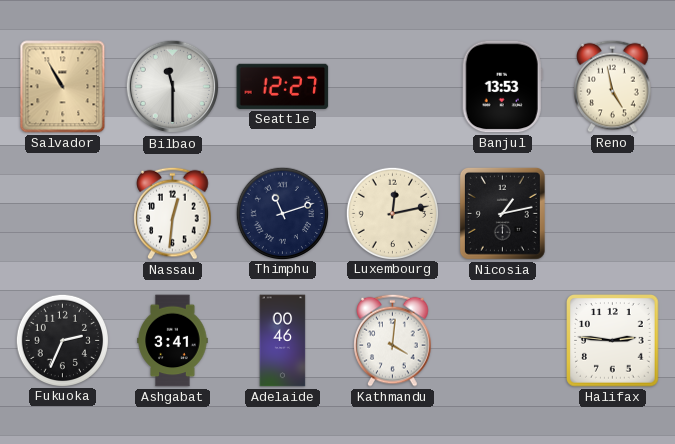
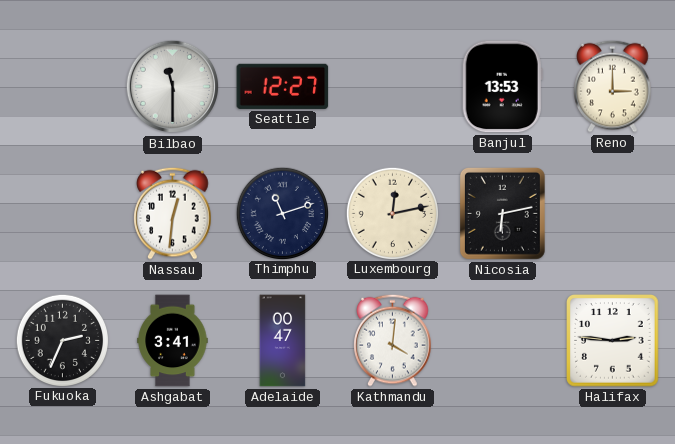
Salvador: 10:55 -> none (63, 87)
Reno: 4:58 -> 3:00 (613, 86)
Nicosia: 1:13 -> 6:13 (502, 213)
Adelaide: 00:46 -> 00:47 (283, 341)
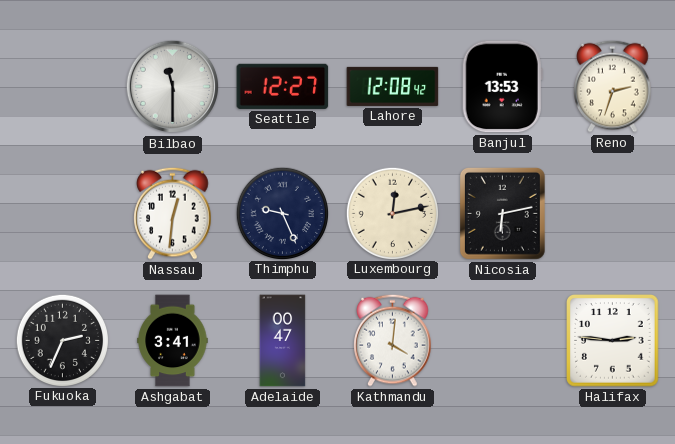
Lahore: none -> 12:08 (393, 86)
Reno: 3:00 -> 2:33 (613, 86)
Thimphu: 11:12 -> 9:26 (282, 213)
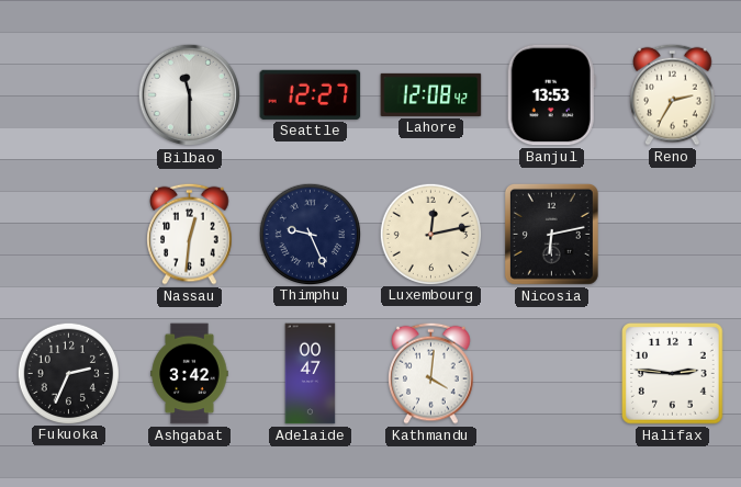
Reno: 2:33 -> 2:35 (673, 94)
Ashgabat: 3:41 -> 3:42 (190, 374)
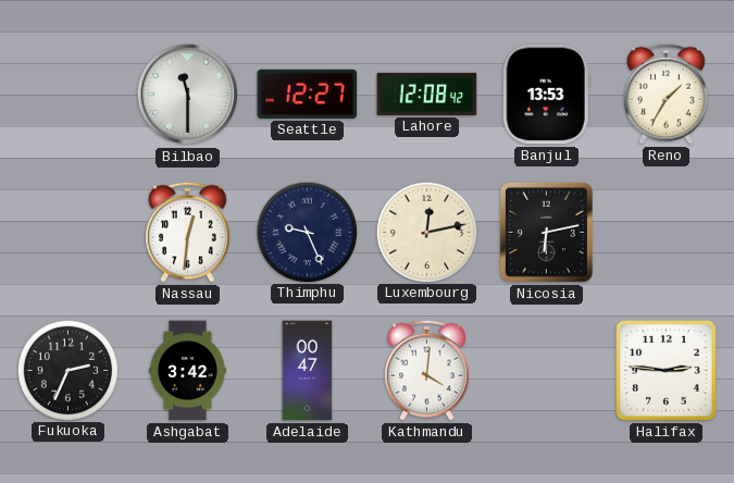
Reno: 2:35 -> 1:35 (667, 94)
